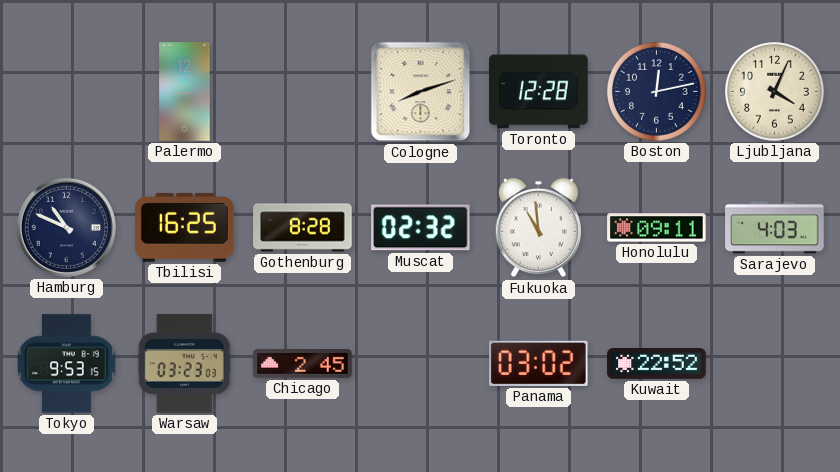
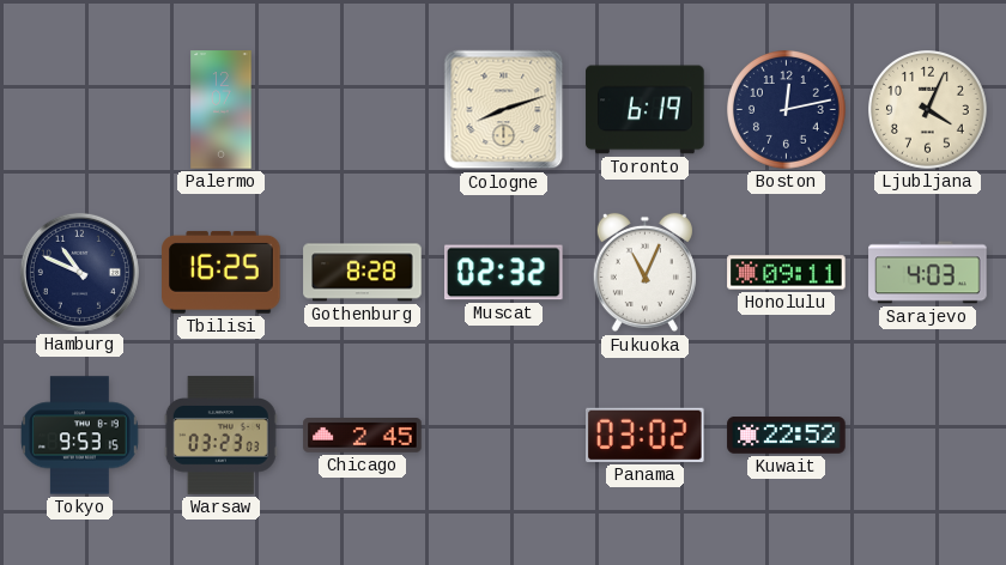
Toronto: 12:28 -> 6:19 (646, 110)
Fukuoka: 10:59 -> 11:04 (644, 273)
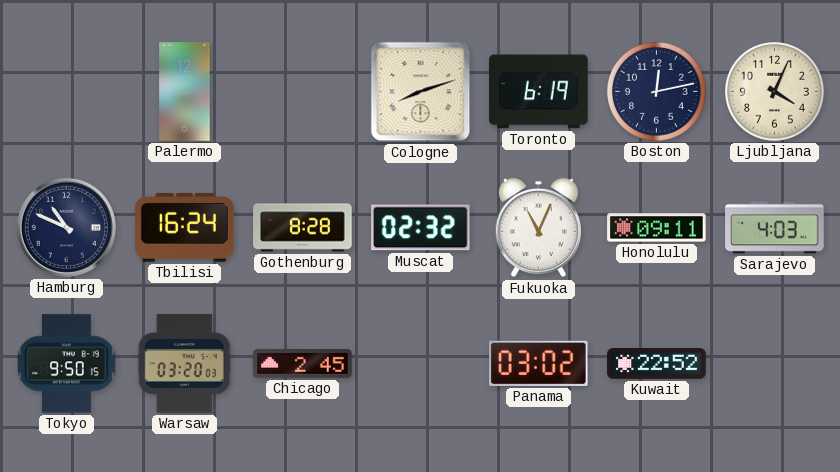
Tbilisi: 16:25 -> 16:24 (185, 227)
Tokyo: 9:53 -> 9:50 (67, 364)
Warsaw: 03:23 -> 03:20 (184, 364)
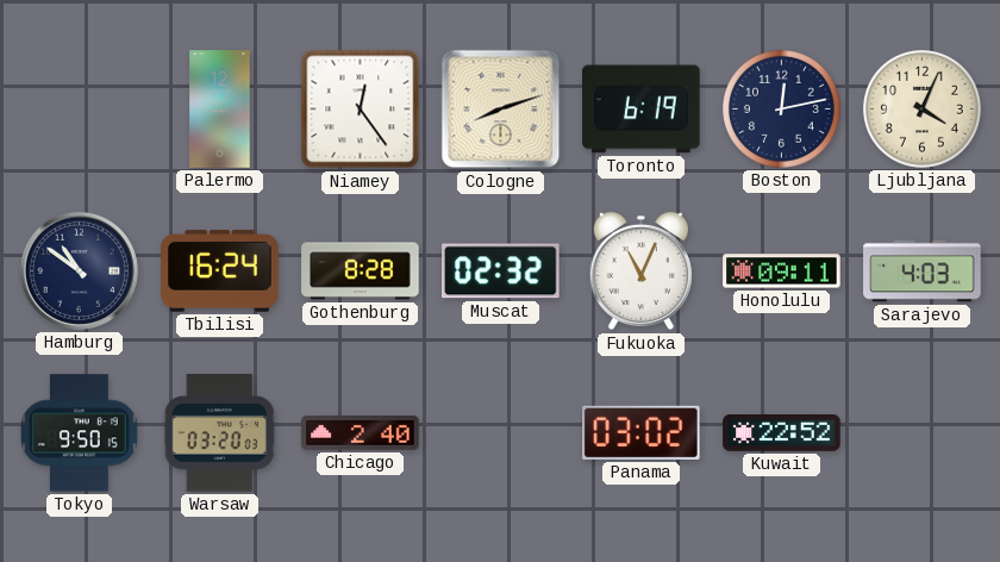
Niamey: none -> 12:24 (361, 110)
Hamburg: 10:49 -> 10:51 (79, 270)
Chicago: 2:45 -> 2:40 (361, 433)
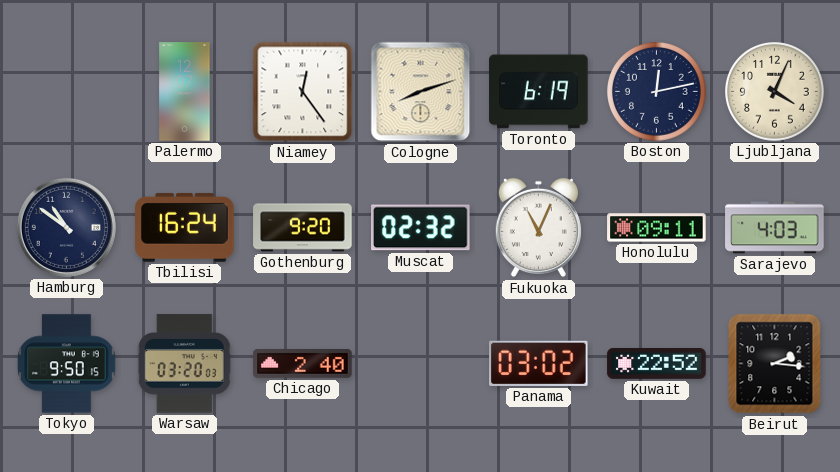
Gothenburg: 8:28 -> 9:20 (303, 228)
Beirut: none -> 2:16 (775, 364)
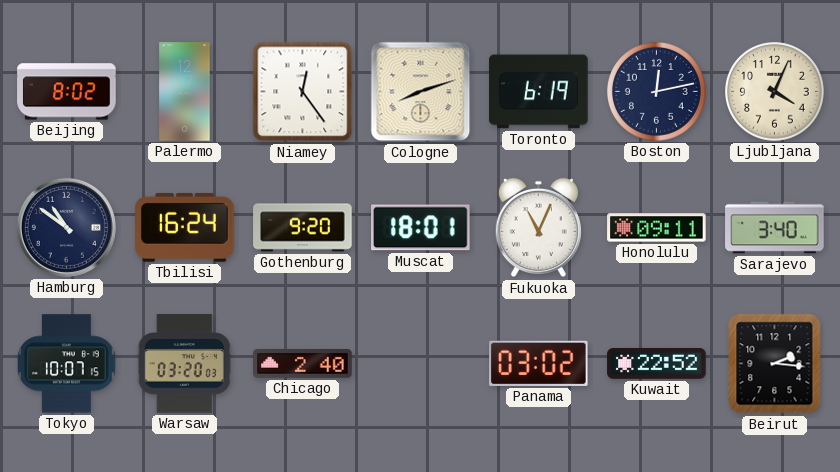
Beijing: none -> 8:02 (67, 92)
Muscat: 02:32 -> 18:01 (421, 228)
Sarajevo: 4:03 -> 3:40 (775, 228)
Tokyo: 9:50 -> 10:07 (67, 364)
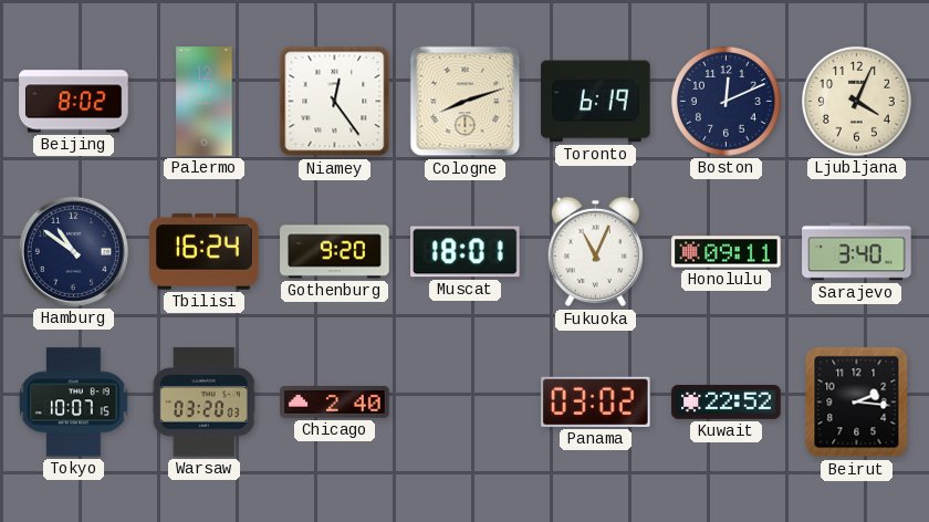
Boston: 12:13 -> 12:11 (727, 102)
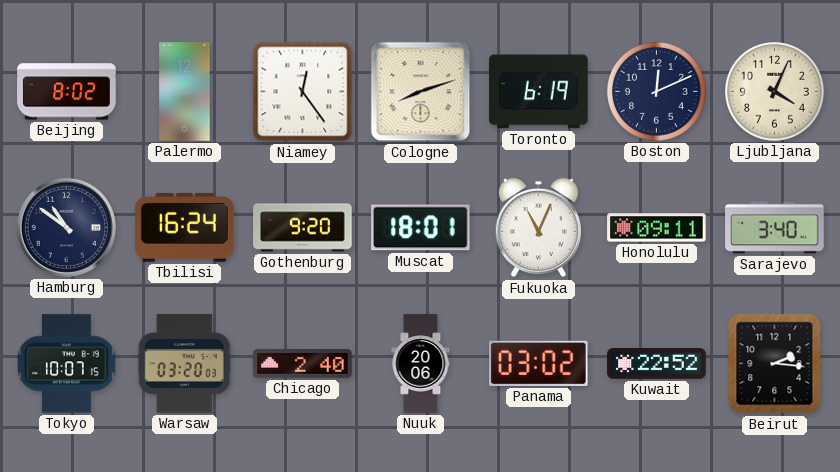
Nuuk: none -> 20:06 (421, 364)
